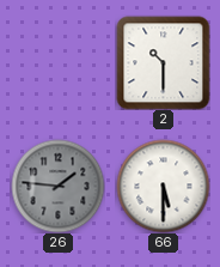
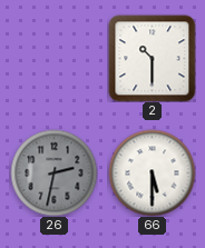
26: 1:46 -> 2:32 (53, 172)
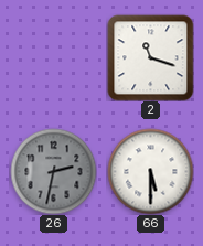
2: 10:30 -> 11:18 (150, 57)
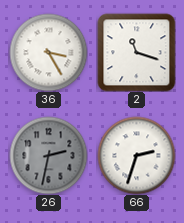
36: none -> 3:25 (48, 52)
66: 5:30 -> 2:33 (136, 155)
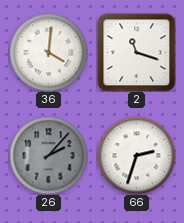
36: 3:25 -> 4:01 (48, 52)
26: 2:32 -> 2:07 (48, 155)
